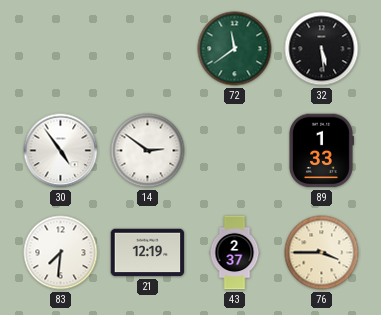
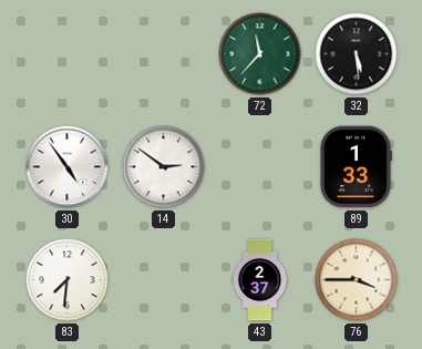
72: 11:39 -> 11:37 (260, 54)
21: 12:19 -> none (148, 253)
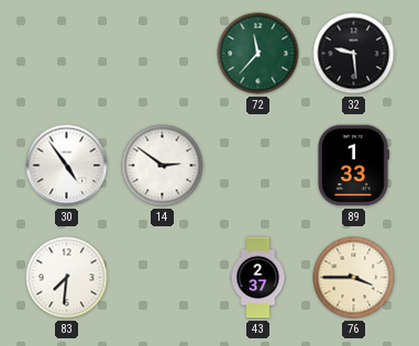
32: 5:29 -> 9:29 (354, 54)
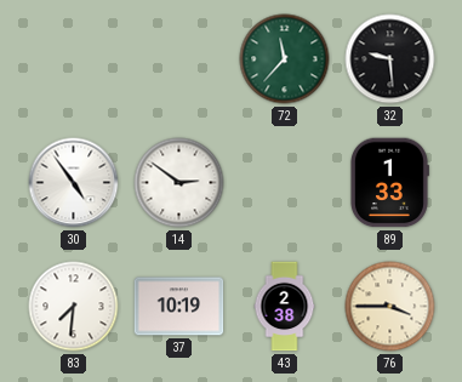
37: none -> 10:19 (179, 307)
43: 2:37 -> 2:38 (285, 307)
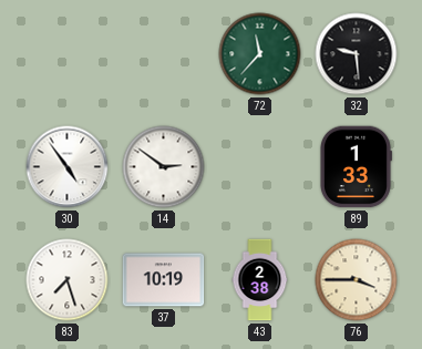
83: 7:31 -> 7:27 (68, 280)
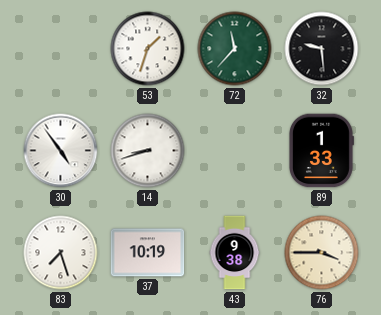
53: none -> 1:33 (148, 49)
14: 2:51 -> 8:42 (148, 151)
43: 2:38 -> 9:38 (235, 253)
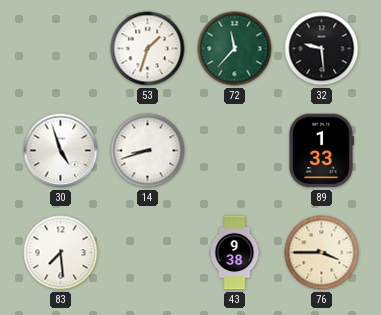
30: 4:54 -> 4:57 (61, 151)
83: 7:27 -> 7:29 (61, 253)
37: 10:19 -> none (148, 253)
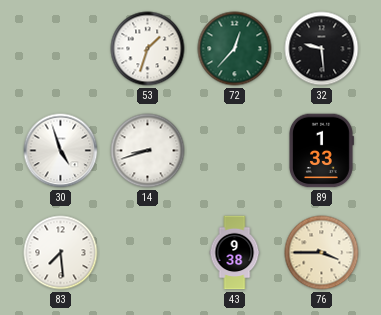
72: 11:37 -> 12:37 (235, 49)
